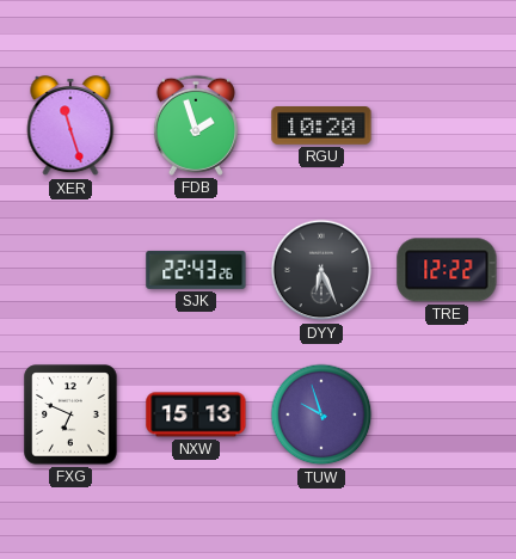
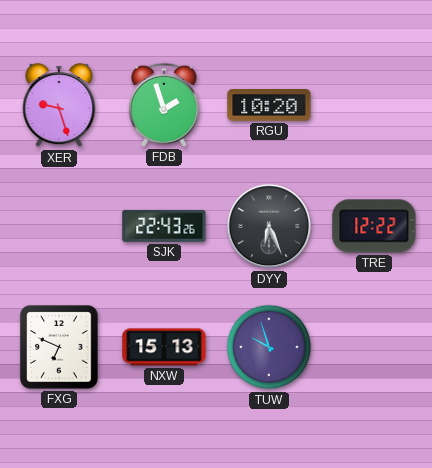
XER: 11:27 -> 9:27 (59, 106)
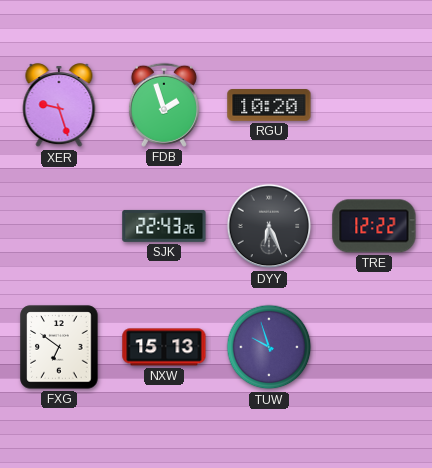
FXG: 6:49 -> 6:51 (59, 347)
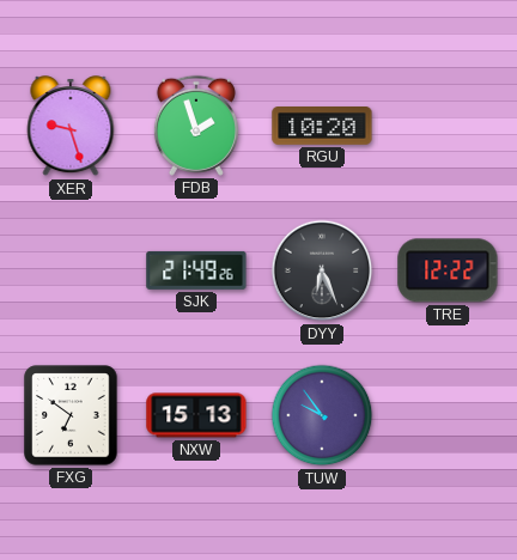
SJK: 22:43 -> 21:49 (196, 270)
TUW: 9:57 -> 9:54 (322, 415)
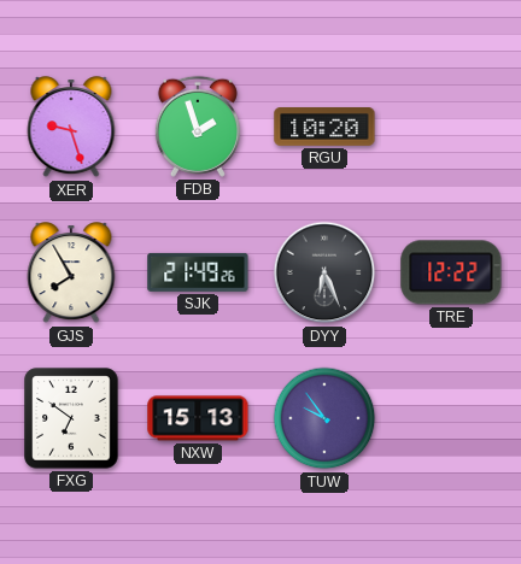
GJS: none -> 7:55 (71, 274)
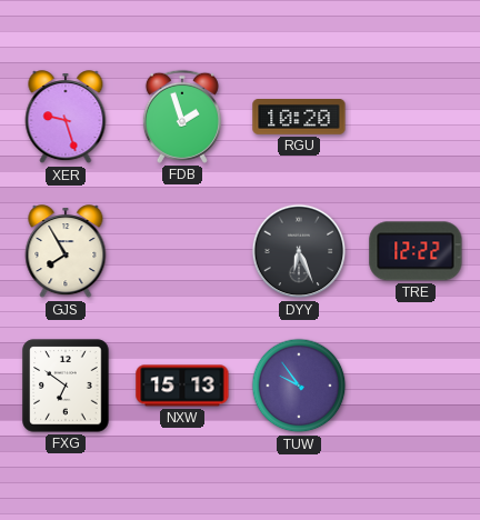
SJK: 21:49 -> none (198, 272)
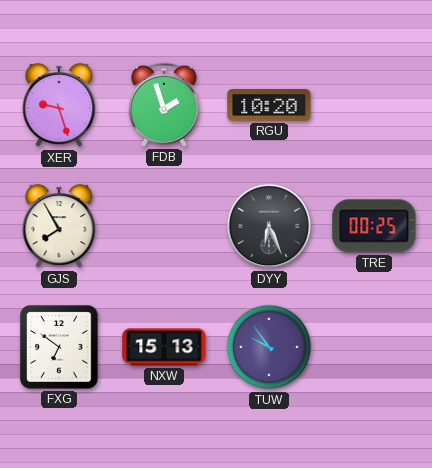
TRE: 12:22 -> 00:25 (374, 226)
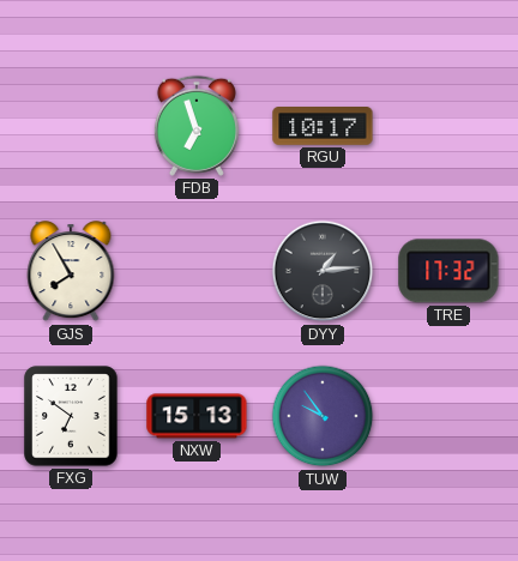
XER: 9:27 -> none (59, 106)
FDB: 1:57 -> 6:57 (197, 126)
RGU: 10:20 -> 10:17 (323, 126)
DYY: 6:26 -> 1:14 (323, 271)
TRE: 00:25 -> 17:32 (448, 271)
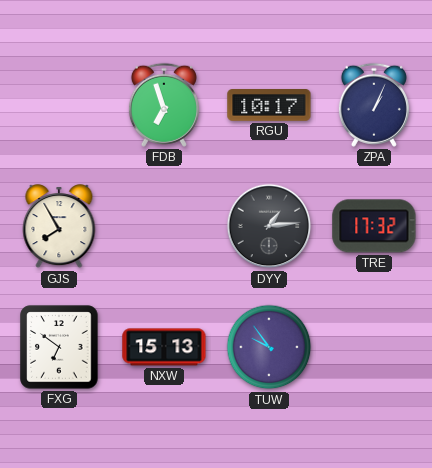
ZPA: none -> 1:04 (374, 105)
